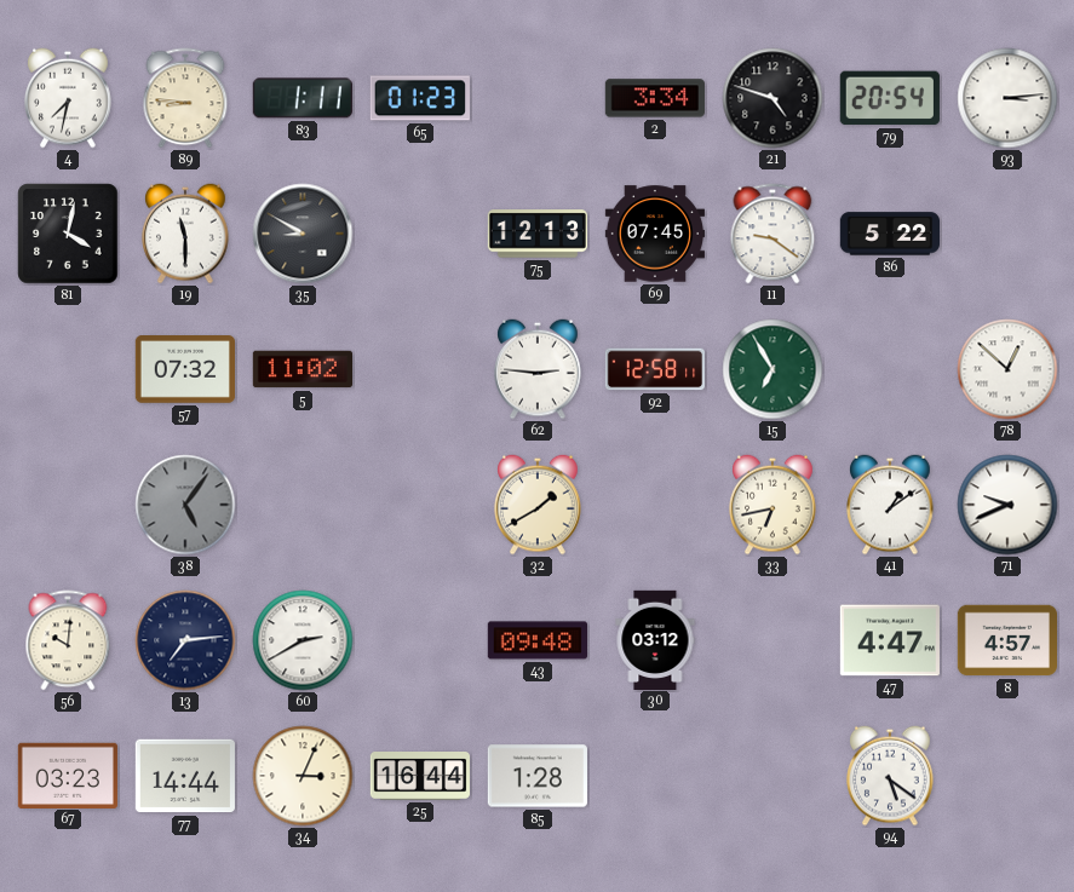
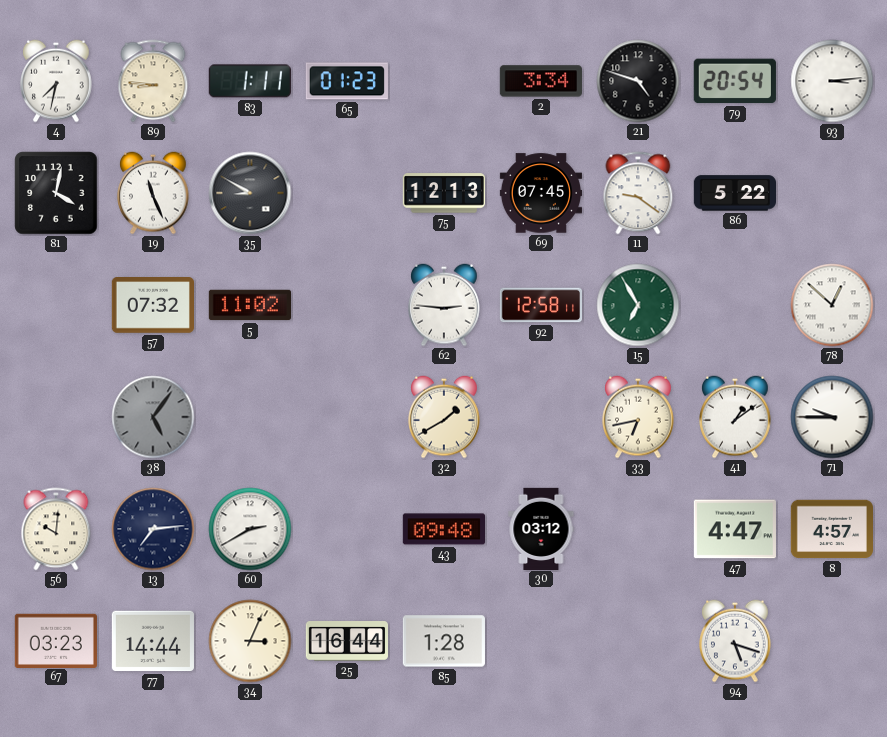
19: 11:30 -> 11:26 (153, 193)
71: 9:41 -> 9:45 (832, 417)
94: 5:21 -> 5:18 (735, 641)
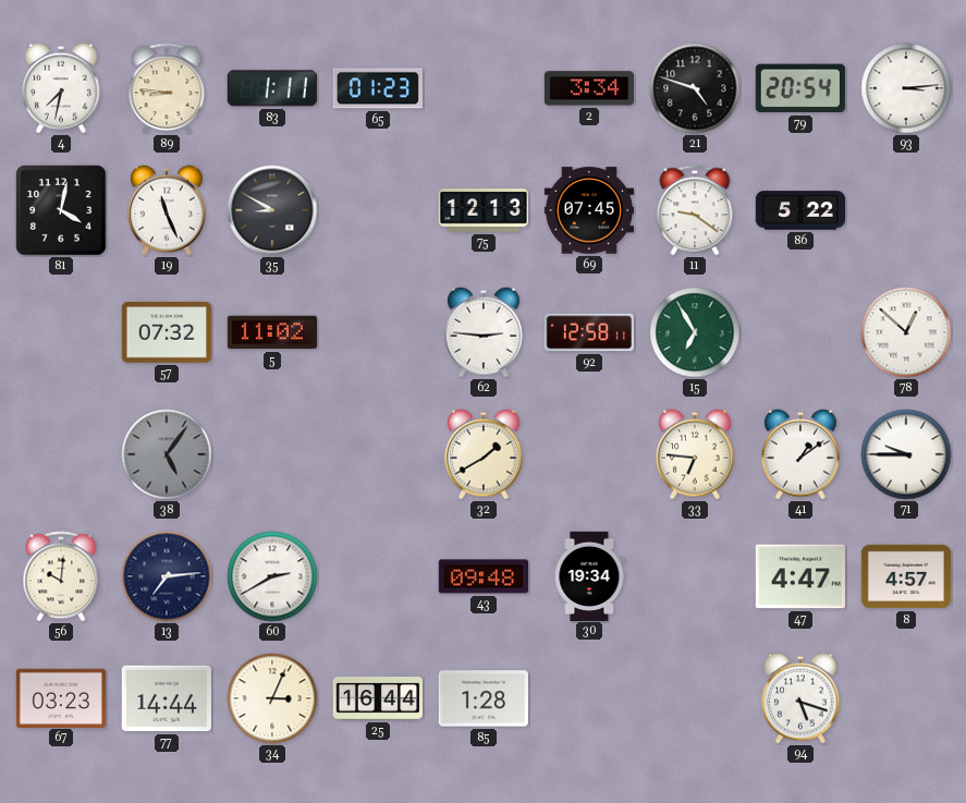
33: 6:43 -> 6:46 (695, 454)
30: 03:12 -> 19:34 (589, 575)
